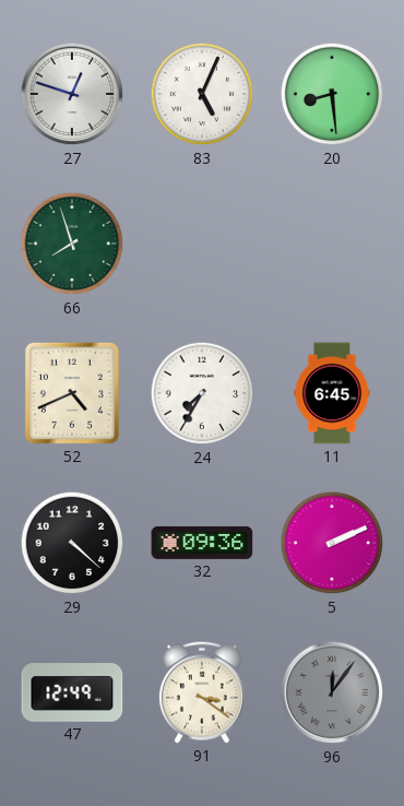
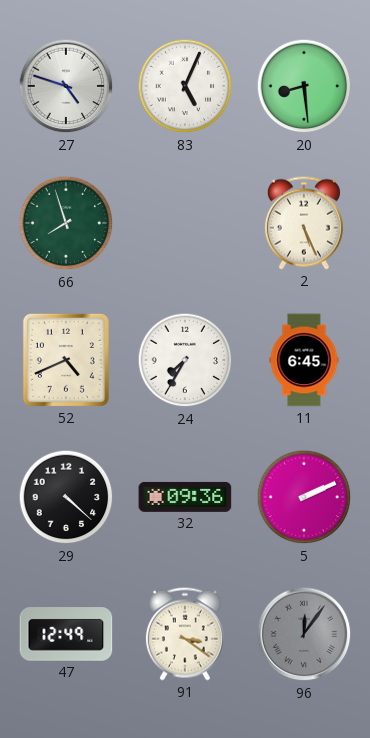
27: 12:48 -> 4:48 (66, 86)
2: none -> 5:26 (304, 223)
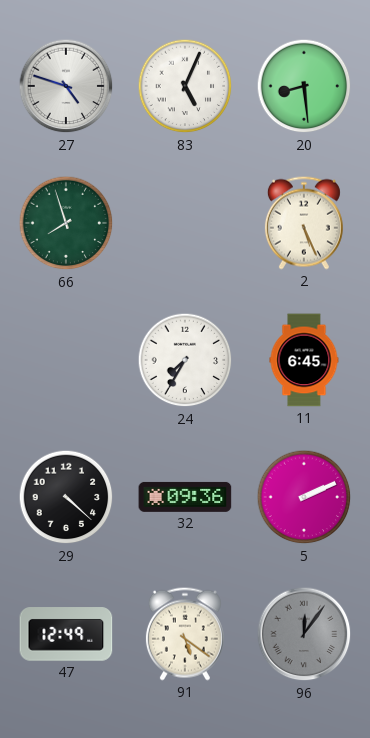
52: 4:41 -> none (66, 360)
91: 3:21 -> 5:21 (185, 634)
